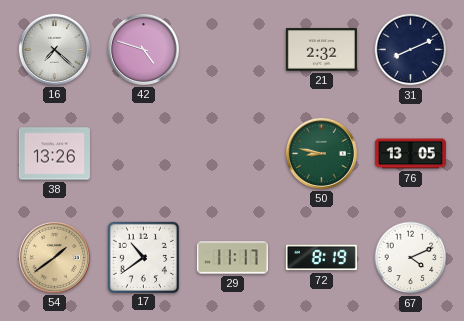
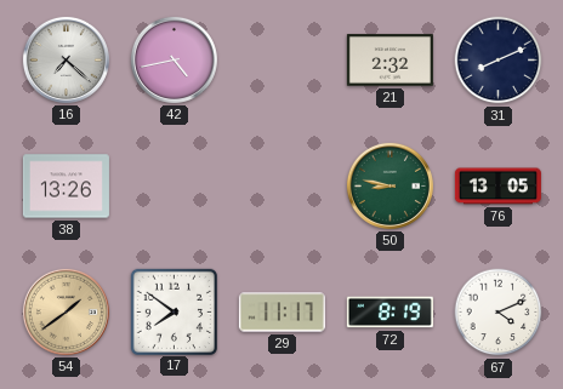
42: 4:48 -> 4:43 (174, 59)
17: 10:39 -> 7:51 (174, 311)
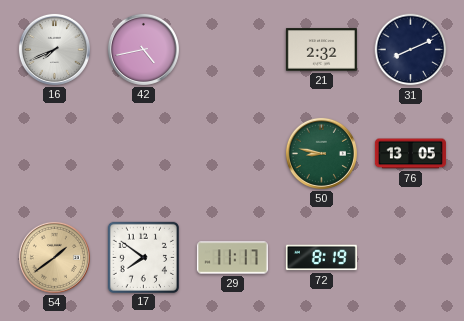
16: 7:22 -> 7:41 (54, 49)
38: 13:26 -> none (66, 187)
67: 4:11 -> none (499, 313)
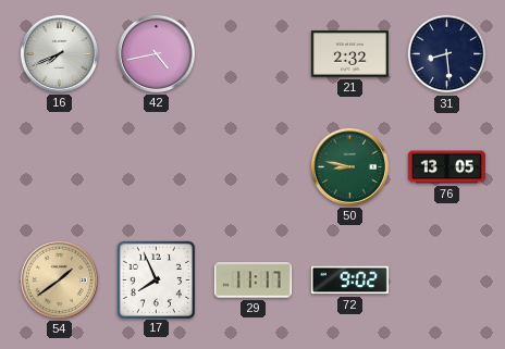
31: 8:11 -> 8:29 (447, 54)
17: 7:51 -> 7:56 (156, 279)
72: 8:19 -> 9:02 (349, 281)
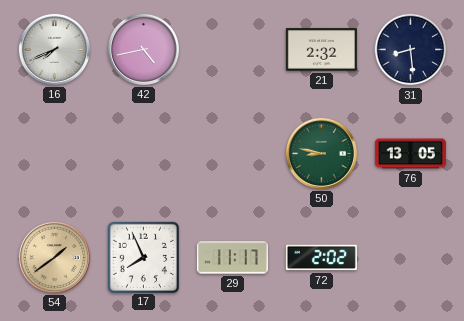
72: 9:02 -> 2:02 (321, 258)
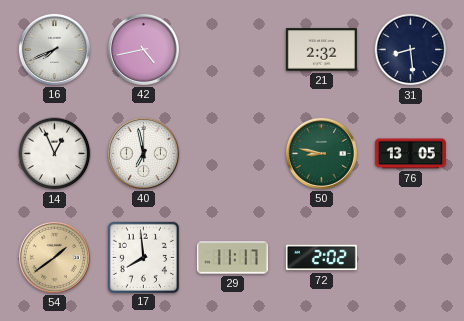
14: none -> 12:56 (55, 154)
40: none -> 6:58 (143, 153)
17: 7:56 -> 7:59 (143, 257)
